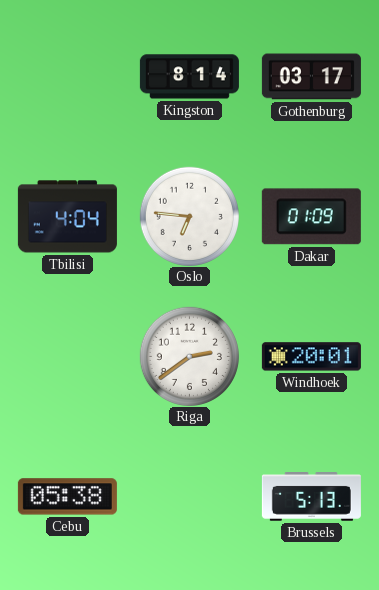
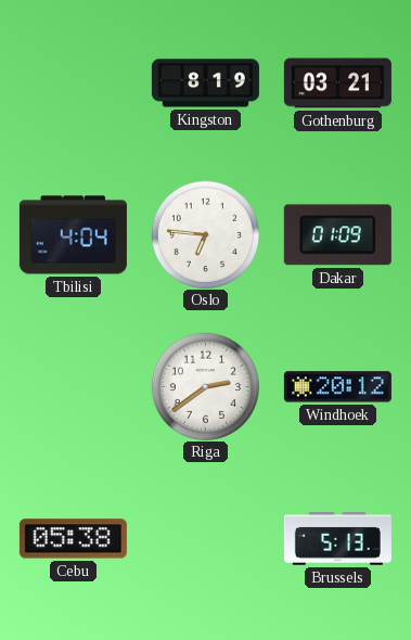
Kingston: 8:14 -> 8:19 (205, 84)
Gothenburg: 03:17 -> 03:21 (337, 84)
Windhoek: 20:01 -> 20:12 (337, 387)
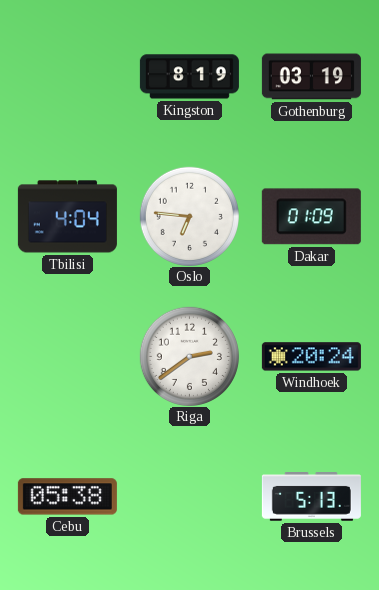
Gothenburg: 03:21 -> 03:19 (311, 77)
Windhoek: 20:12 -> 20:24 (311, 357)
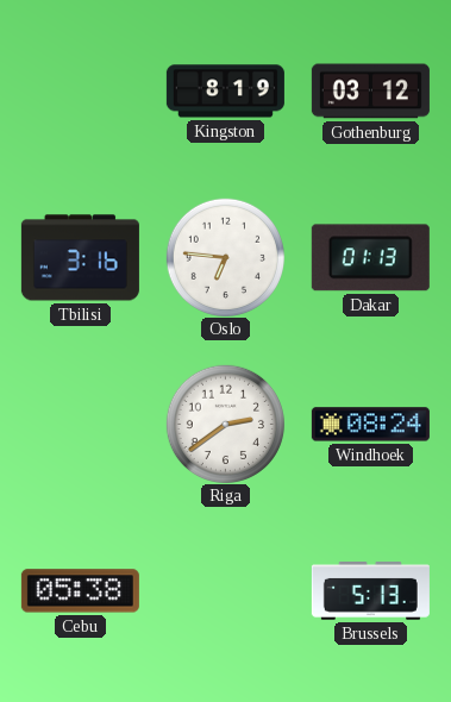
Gothenburg: 03:19 -> 03:12 (370, 92)
Tbilisi: 4:04 -> 3:16 (80, 258)
Dakar: 01:09 -> 01:13 (370, 258)
Windhoek: 20:24 -> 08:24 (370, 425)
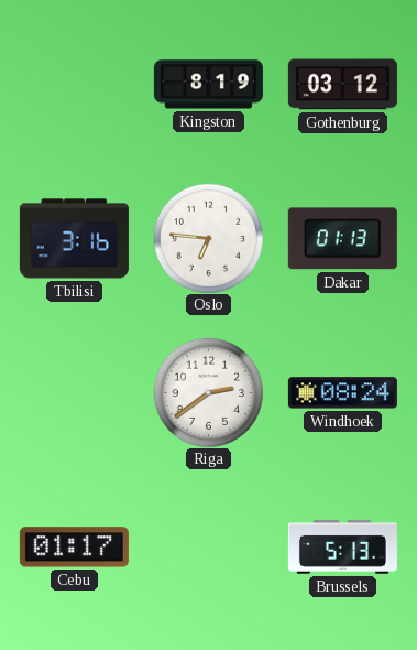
Cebu: 05:38 -> 01:17 (74, 548)
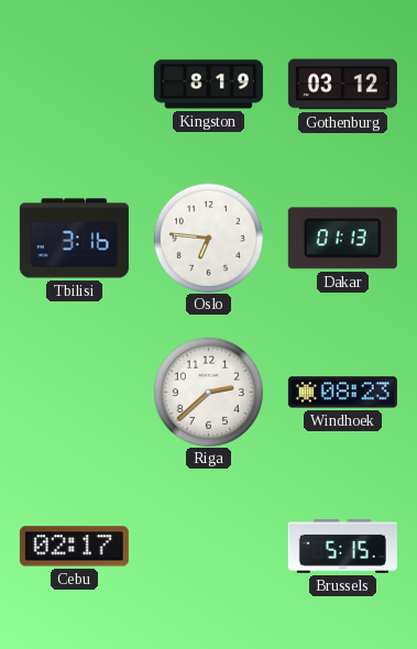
Riga: 2:39 -> 2:38 (208, 392)
Windhoek: 08:24 -> 08:23 (342, 393)
Cebu: 01:17 -> 02:17 (74, 547)
Brussels: 5:13 -> 5:15 (342, 547)
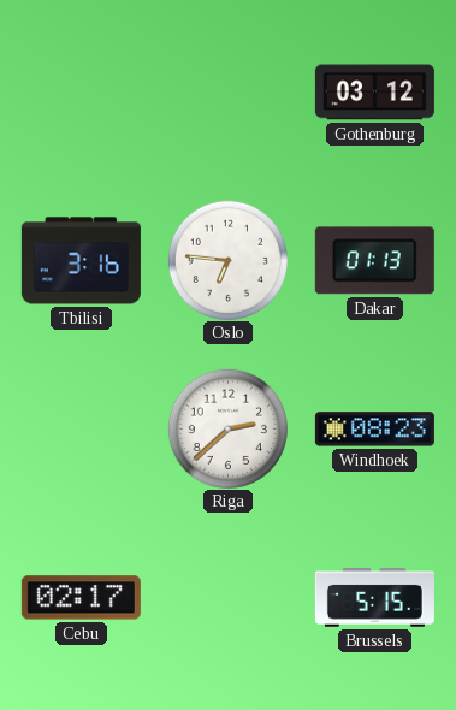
Kingston: 8:19 -> none (208, 85)
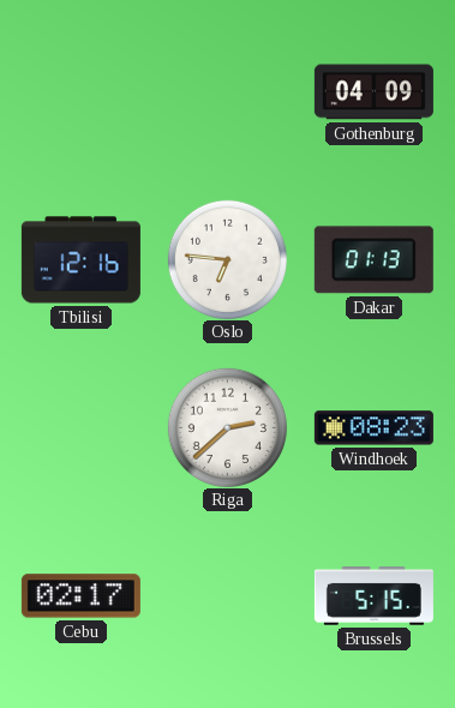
Gothenburg: 03:12 -> 04:09 (373, 92)
Tbilisi: 3:16 -> 12:16 (80, 260)
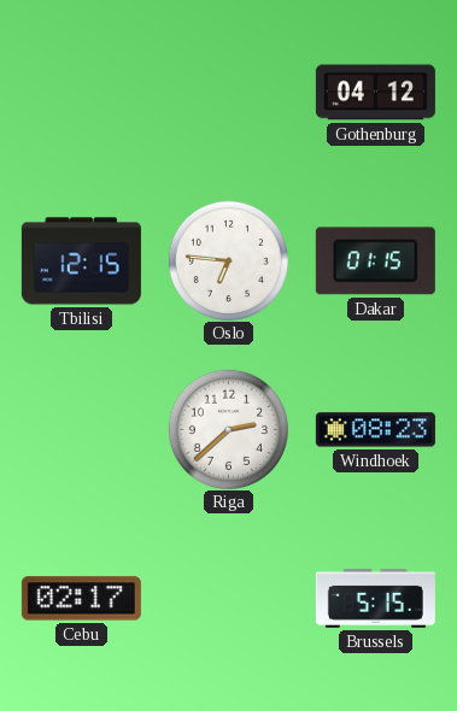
Gothenburg: 04:09 -> 04:12 (375, 93)
Tbilisi: 12:16 -> 12:15 (81, 262)
Dakar: 01:13 -> 01:15 (375, 262)
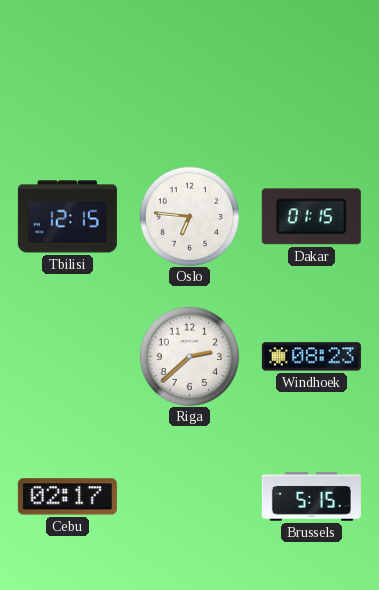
Gothenburg: 04:12 -> none (375, 93)
